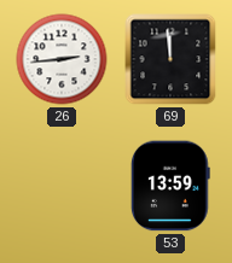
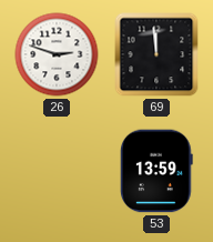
26: 2:44 -> 2:48 (57, 54)
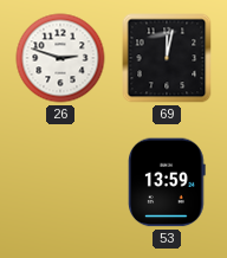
69: 11:59 -> 12:02 (167, 58)
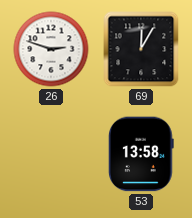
69: 12:02 -> 12:05 (141, 49)
53: 13:59 -> 13:58 (142, 154)
